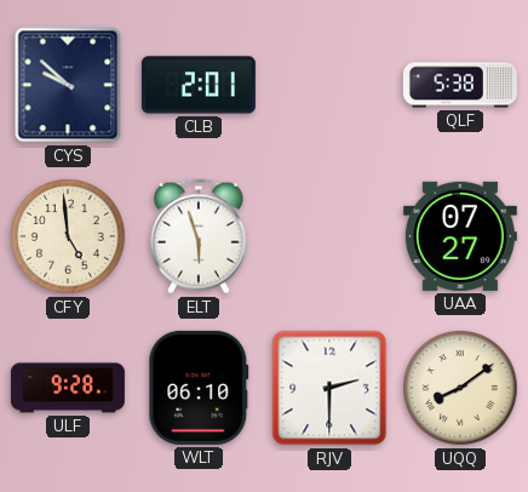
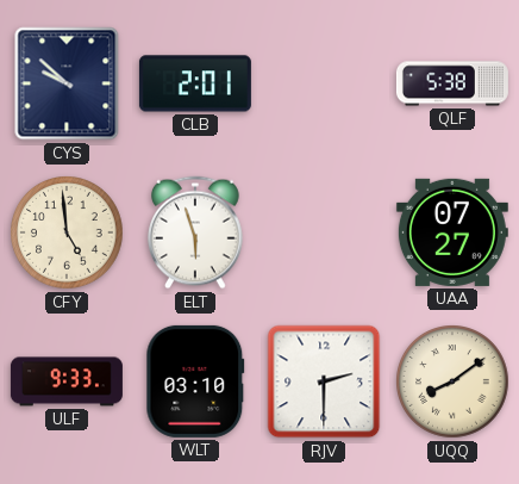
ULF: 9:28 -> 9:33 (67, 381)
WLT: 06:10 -> 03:10 (195, 381)
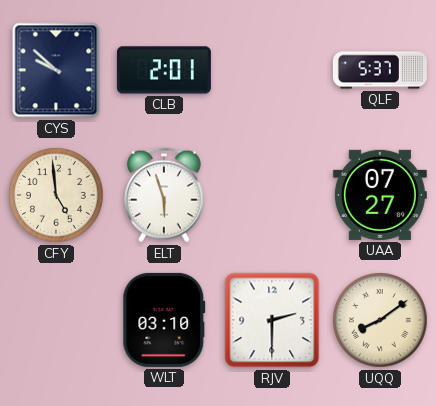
QLF: 5:38 -> 5:37 (380, 70)
ULF: 9:33 -> none (67, 381)
